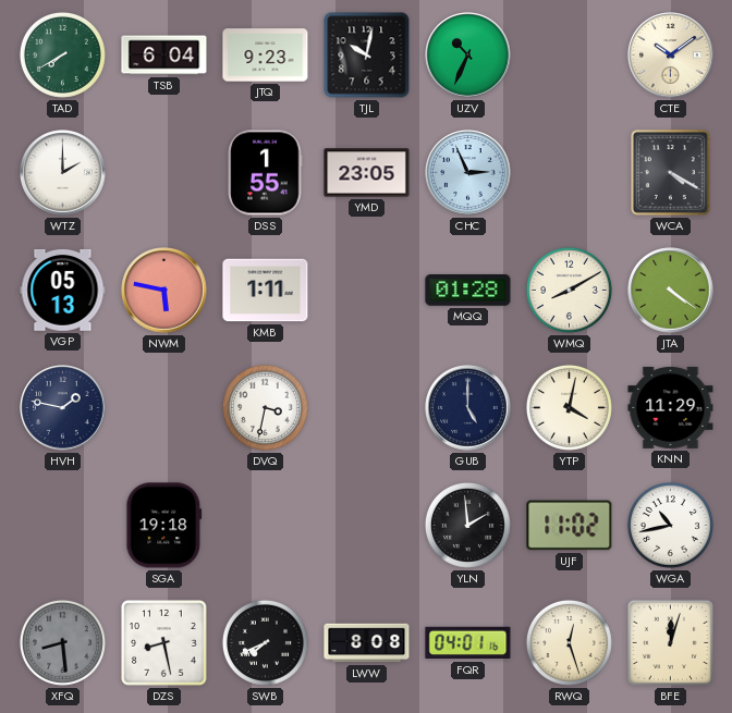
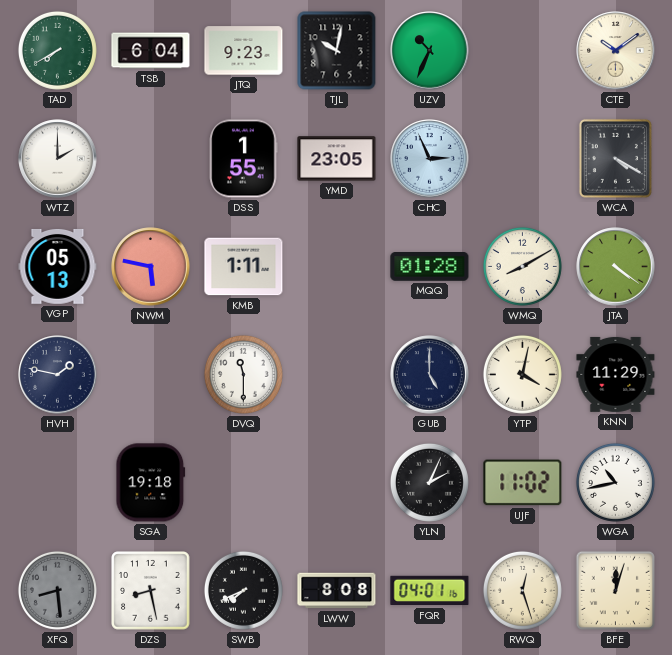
DVQ: 3:32 -> 11:30 (243, 374)
YLN: 1:59 -> 2:04 (429, 482)
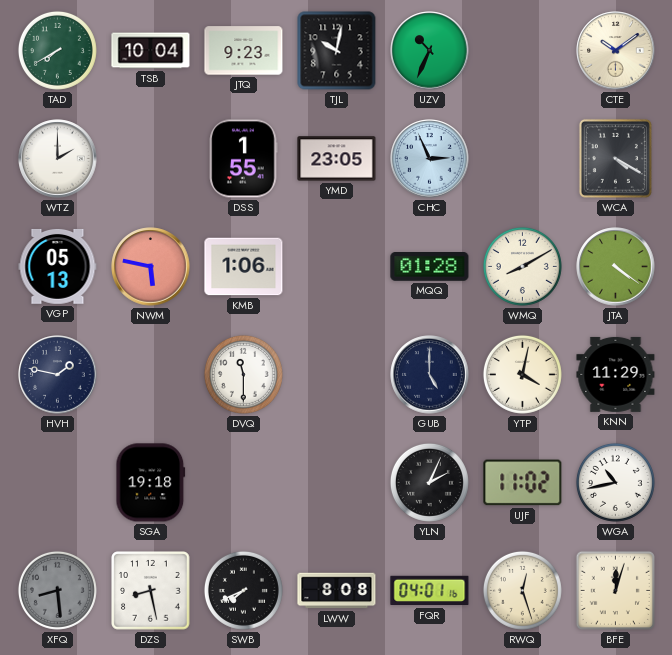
TSB: 6:04 -> 10:04 (151, 51)
KMB: 1:11 -> 1:06 (244, 267)
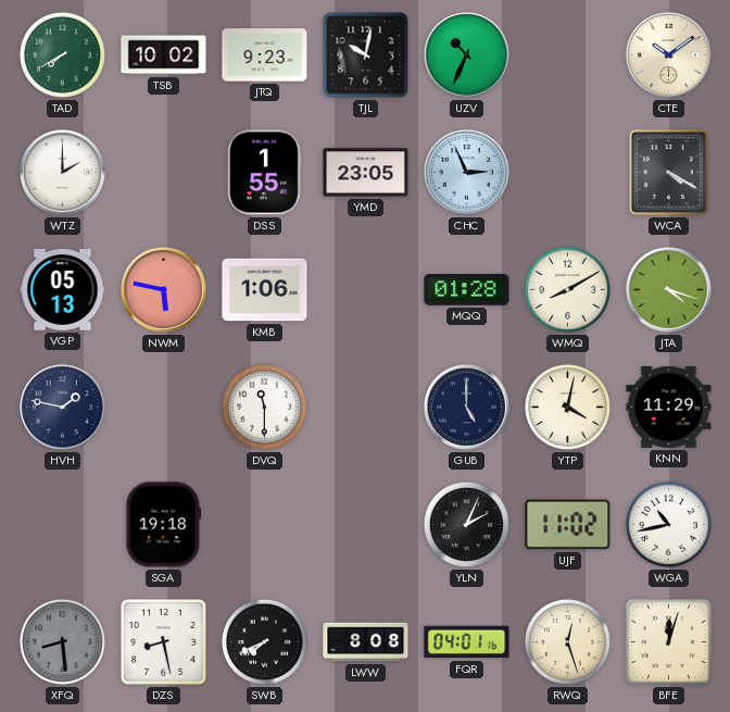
TSB: 10:04 -> 10:02 (164, 55)
JTA: 4:21 -> 4:18 (669, 290)
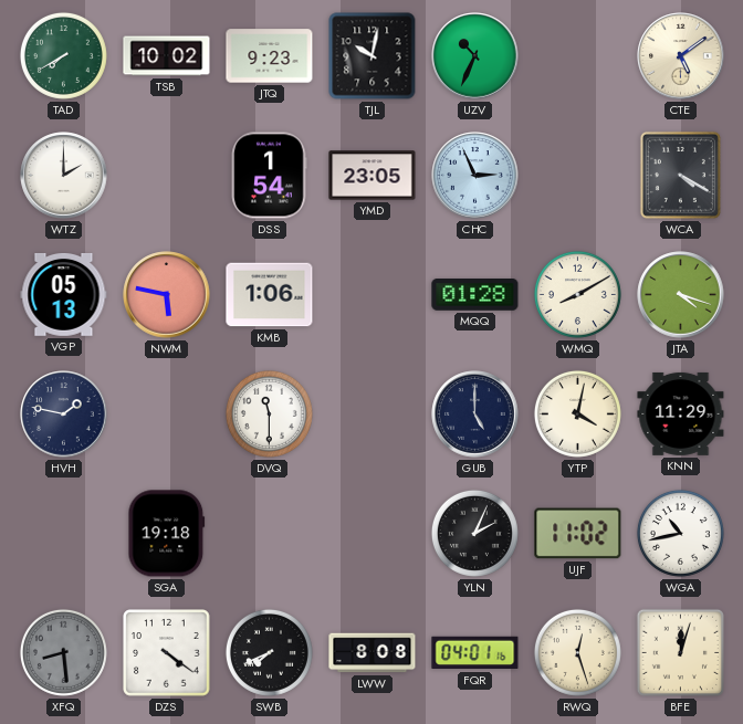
CTE: 10:09 -> 5:09 (681, 56)
DSS: 1:55 -> 1:54 (269, 176)
DZS: 8:28 -> 4:21 (167, 653)
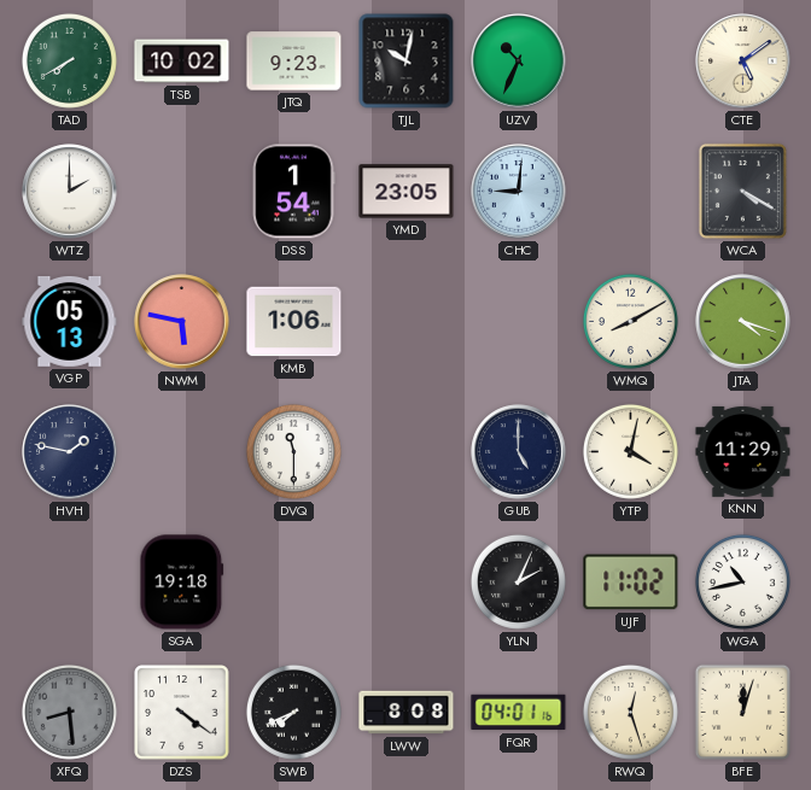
CHC: 2:56 -> 9:01 (519, 192)
MQQ: 01:28 -> none (475, 295)
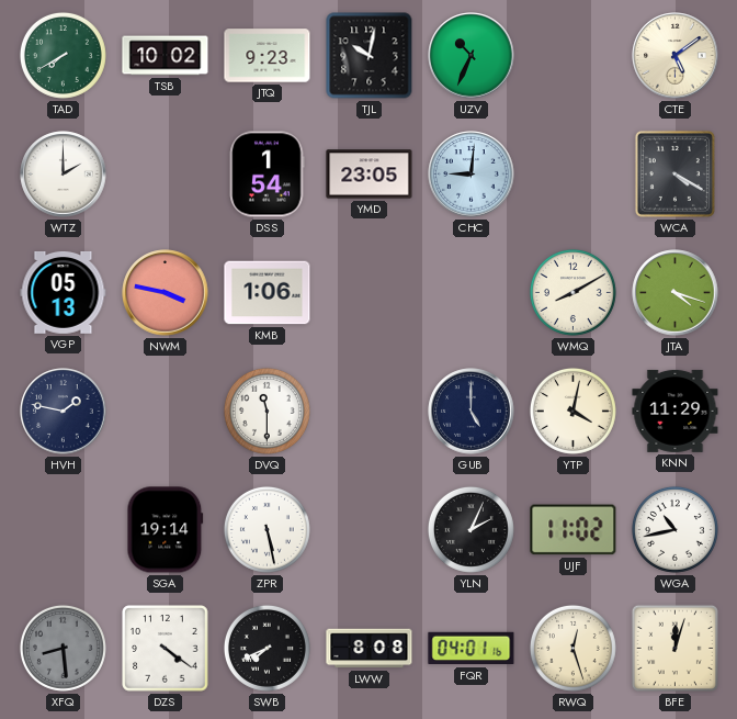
NWM: 5:47 -> 3:47 (166, 293)
SGA: 19:18 -> 19:14 (166, 530)
ZPR: none -> 5:28 (267, 529)
